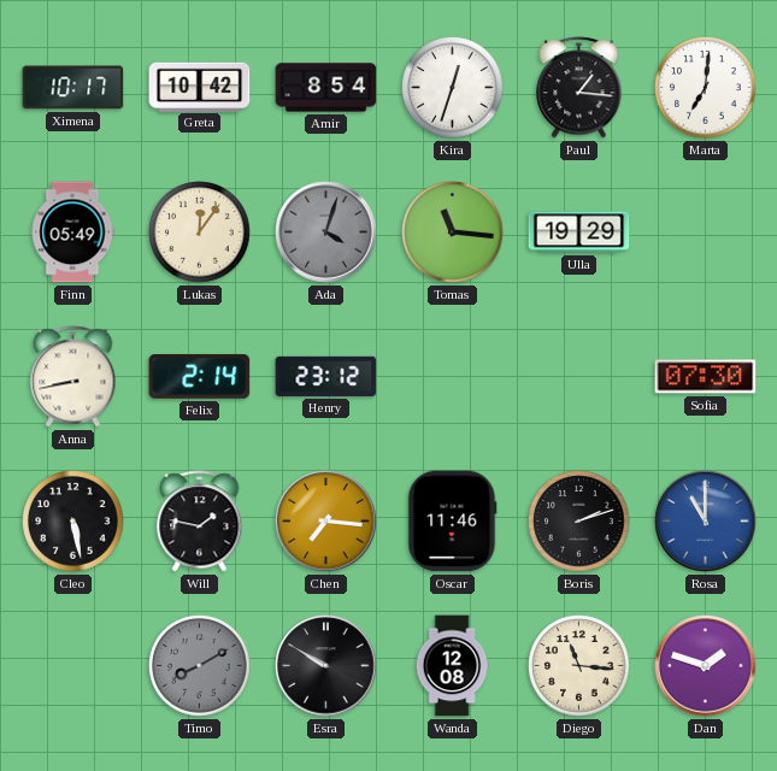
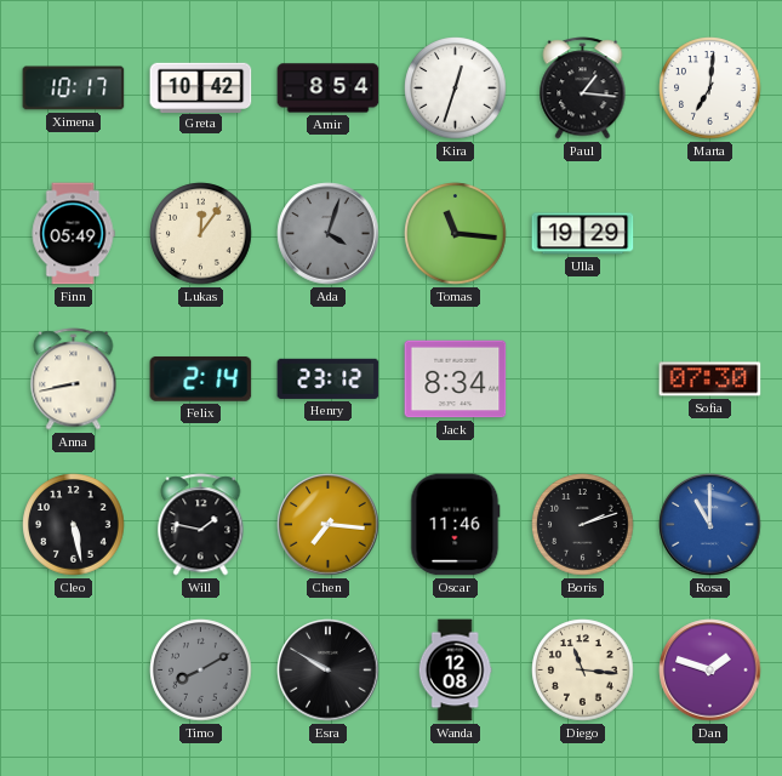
Jack: none -> 8:34 (456, 380)
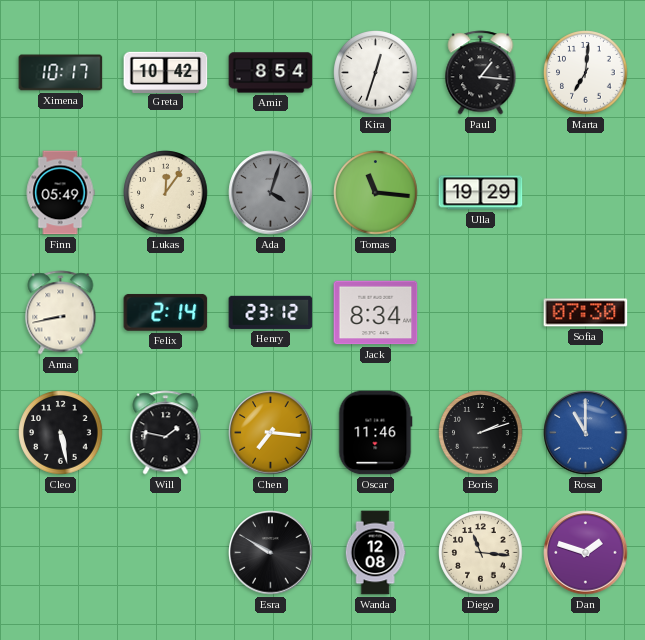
Timo: 8:10 -> none (201, 671)
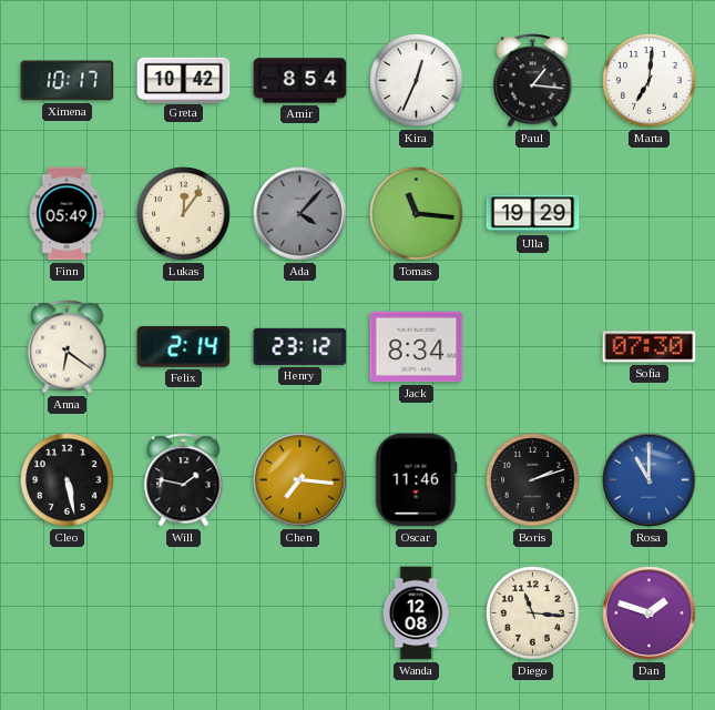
Kira: 12:33 -> 12:34 (417, 81)
Ada: 4:03 -> 4:07 (300, 214)
Anna: 8:43 -> 6:21 (68, 347)
Esra: 9:50 -> none (271, 553)
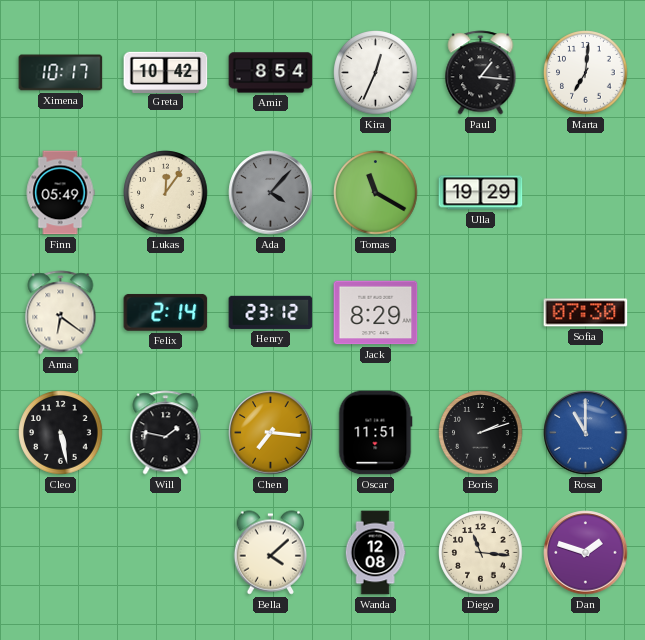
Tomas: 11:16 -> 11:20 (376, 193)
Jack: 8:34 -> 8:29 (376, 313)
Oscar: 11:46 -> 11:51 (376, 433)
Bella: none -> 4:08 (271, 553)
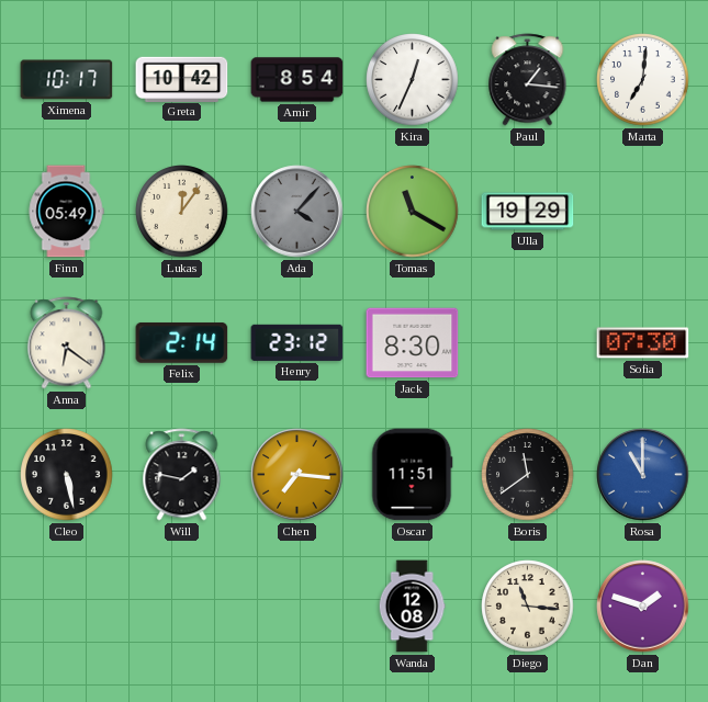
Jack: 8:29 -> 8:30 (413, 343)
Boris: 2:12 -> 11:39 (528, 475)
Bella: 4:08 -> none (271, 553)
